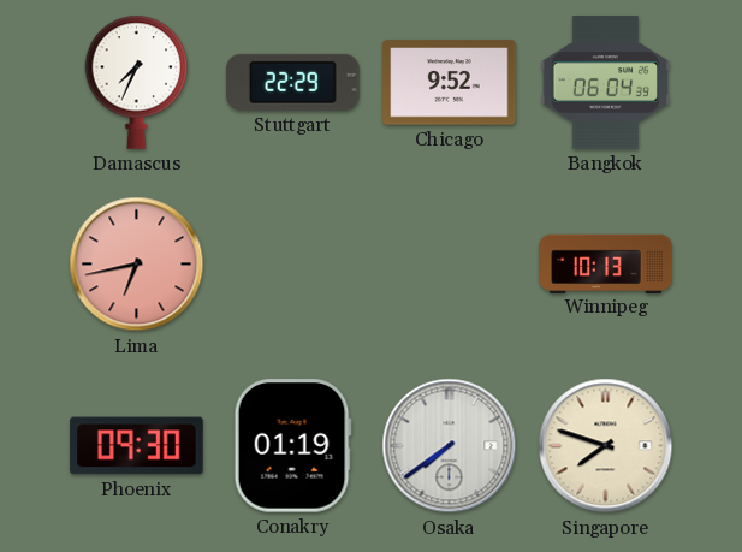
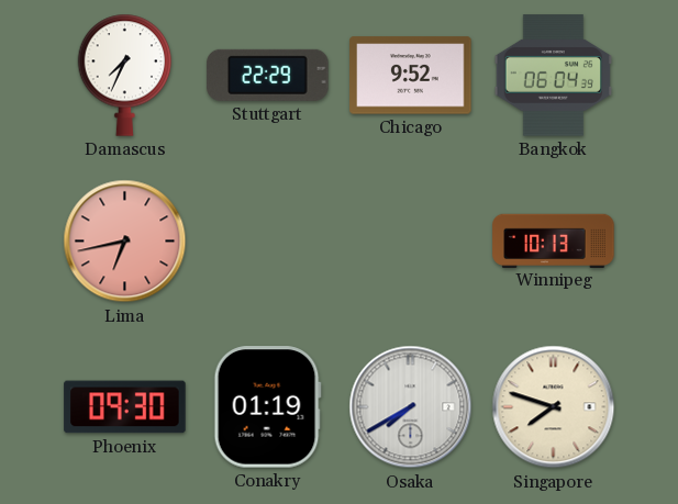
Osaka: 7:39 -> 7:40 (411, 407)
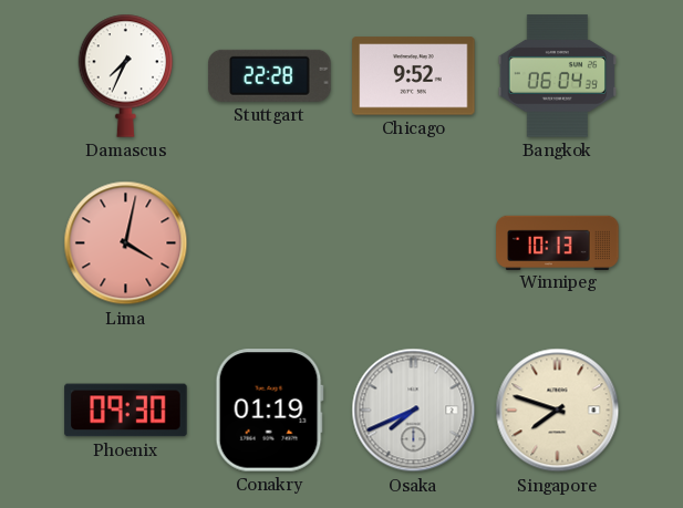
Stuttgart: 22:29 -> 22:28 (270, 75)
Lima: 6:43 -> 4:02 (126, 243)
Osaka: 7:40 -> 7:41 (414, 411)
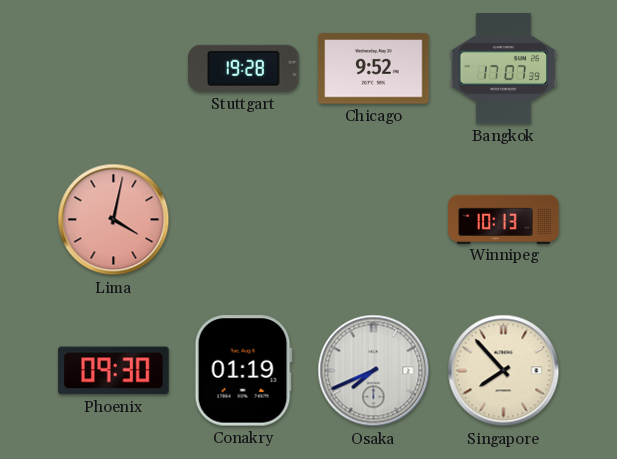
Damascus: 7:34 -> none (126, 75)
Stuttgart: 22:28 -> 19:28 (244, 68)
Bangkok: 06:04 -> 17:07 (503, 69)
Singapore: 7:48 -> 7:53 (504, 371)
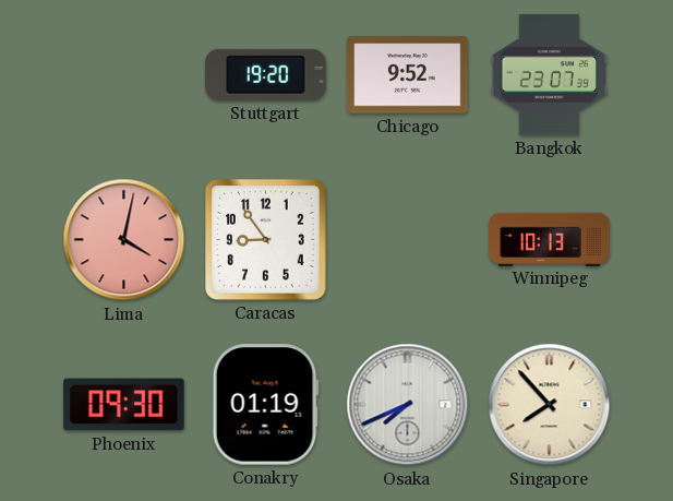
Stuttgart: 19:28 -> 19:20 (266, 74)
Bangkok: 17:07 -> 23:07 (549, 75)
Caracas: none -> 8:54 (265, 239)
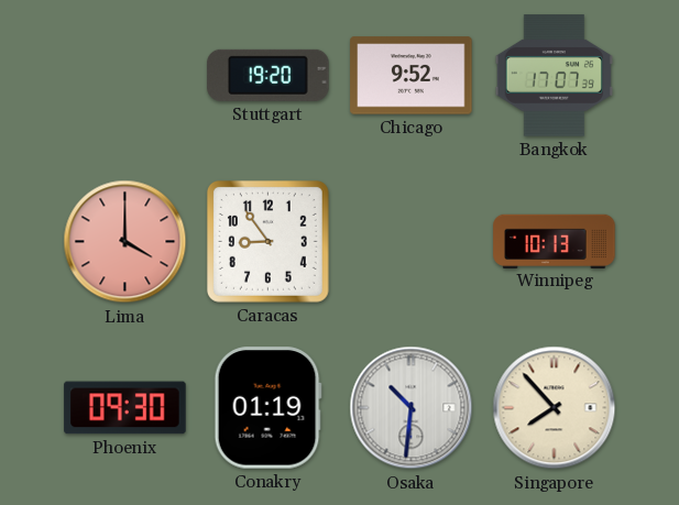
Bangkok: 23:07 -> 17:07 (554, 76)
Lima: 4:02 -> 4:00 (125, 242)
Osaka: 7:41 -> 10:31 (412, 408)
